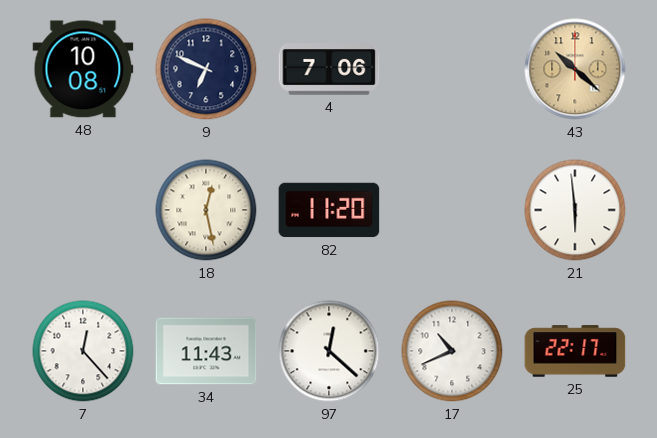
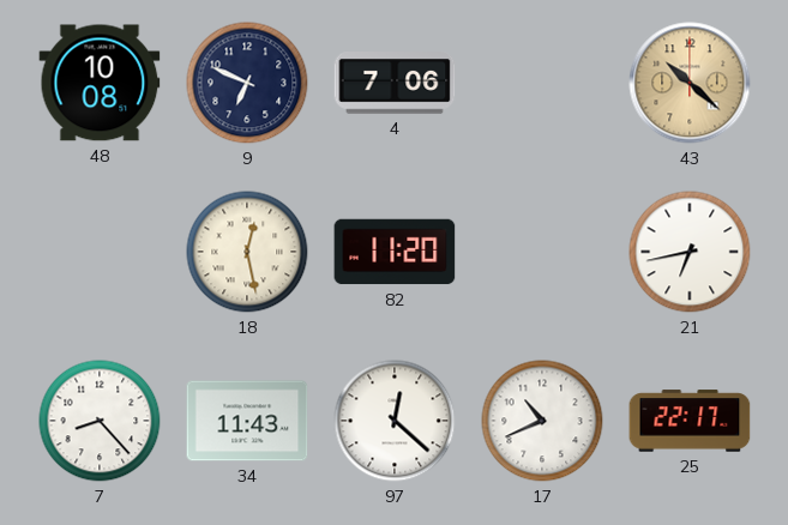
21: 5:59 -> 6:43 (690, 252)
7: 12:23 -> 8:23 (100, 421)
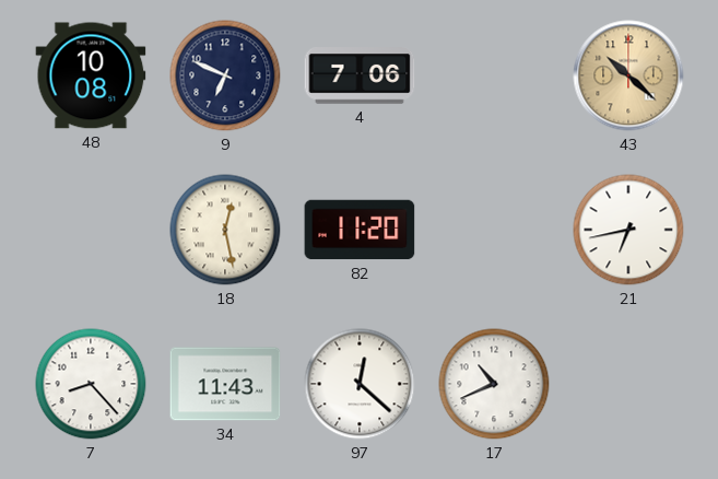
25: 22:17 -> none (690, 421)
